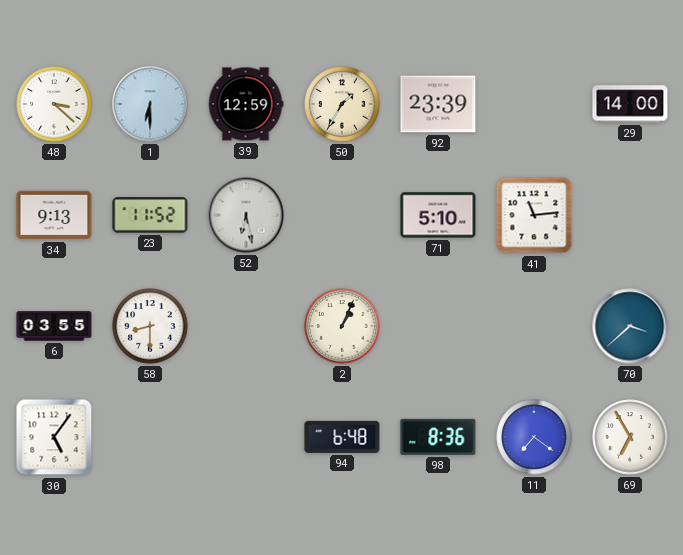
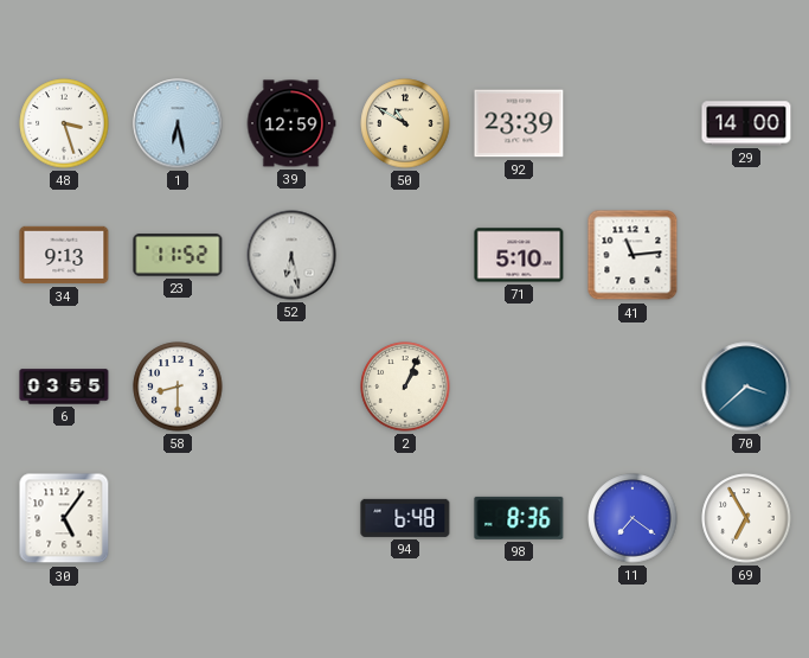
48: 3:22 -> 3:27 (64, 123)
1: 6:30 -> 6:28 (178, 123)
50: 1:35 -> 10:50 (405, 123)
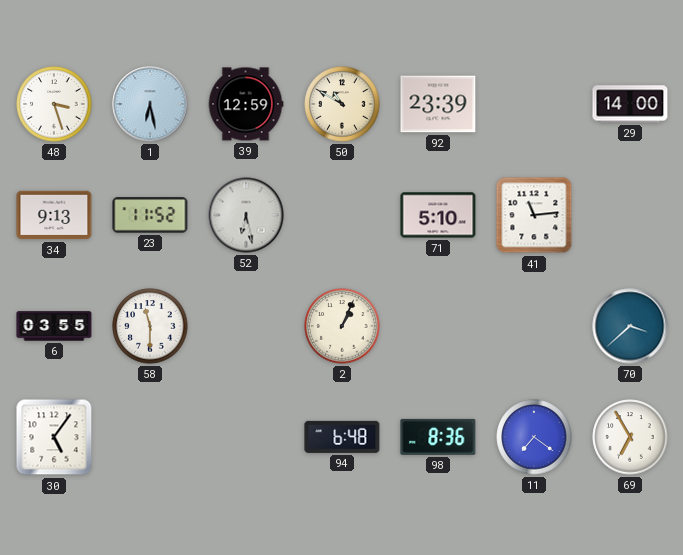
58: 8:30 -> 11:30 (150, 326)
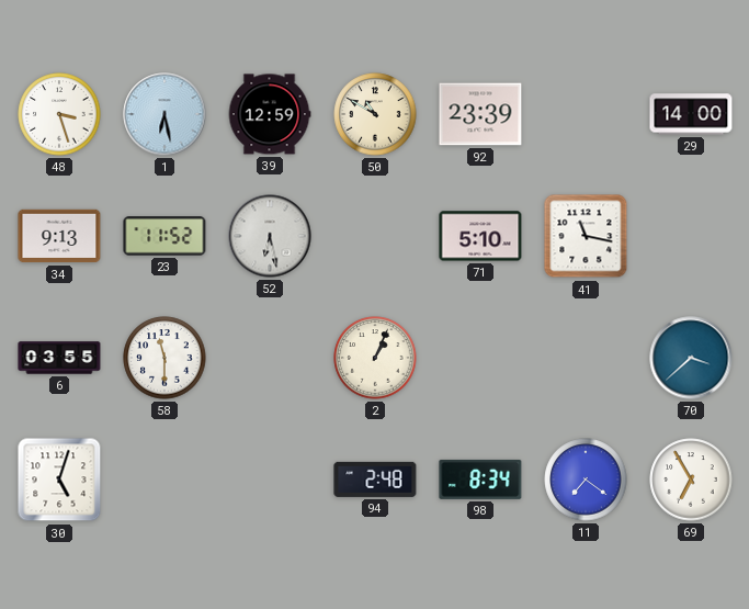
41: 11:14 -> 11:17 (586, 236)
30: 5:06 -> 5:03 (59, 480)
94: 6:48 -> 2:48 (375, 480)
98: 8:36 -> 8:34 (480, 480)
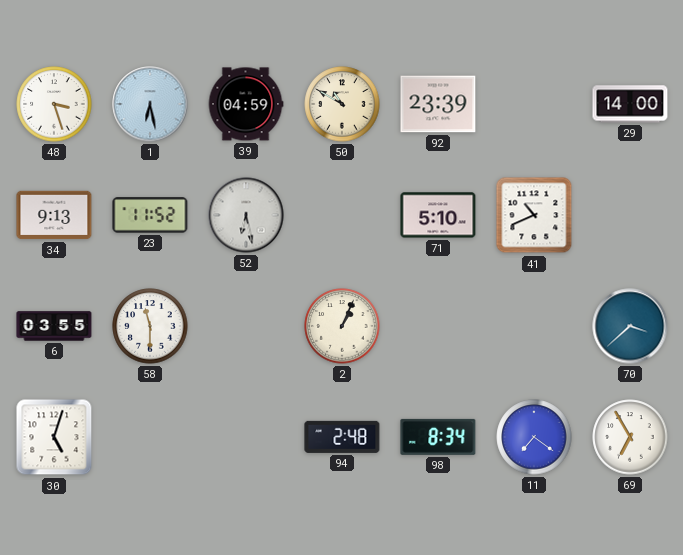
39: 12:59 -> 04:59 (246, 104)
41: 11:17 -> 10:41 (534, 215)
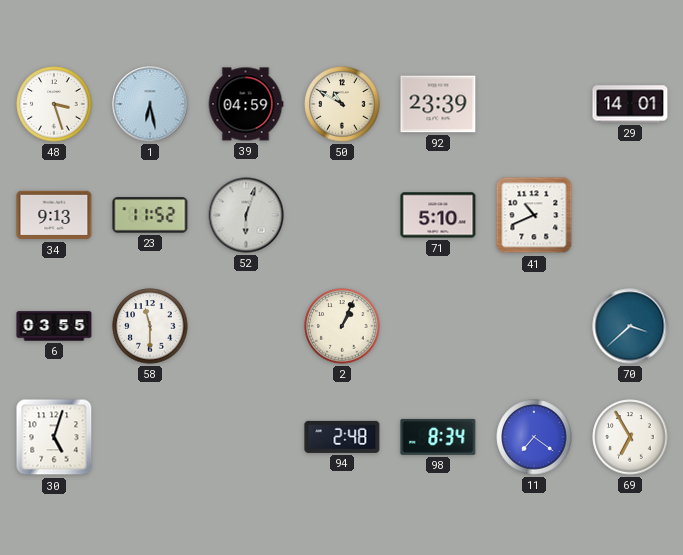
29: 14:00 -> 14:01 (630, 104)
52: 6:28 -> 6:03 (246, 215)
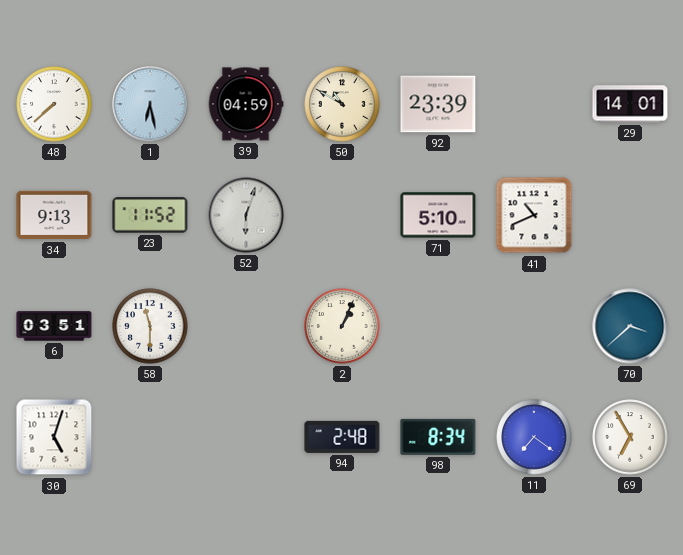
48: 3:27 -> 7:38 (54, 104)
6: 03:55 -> 03:51 (54, 326)
